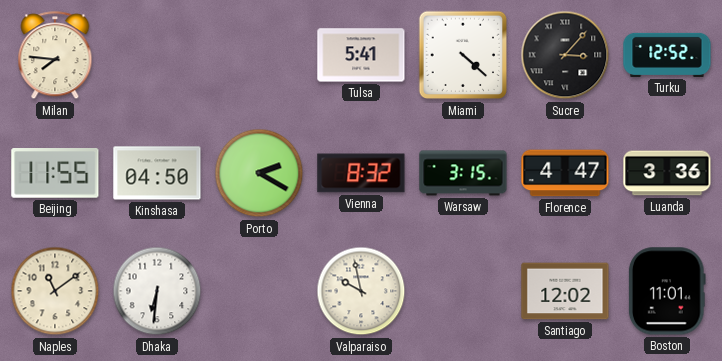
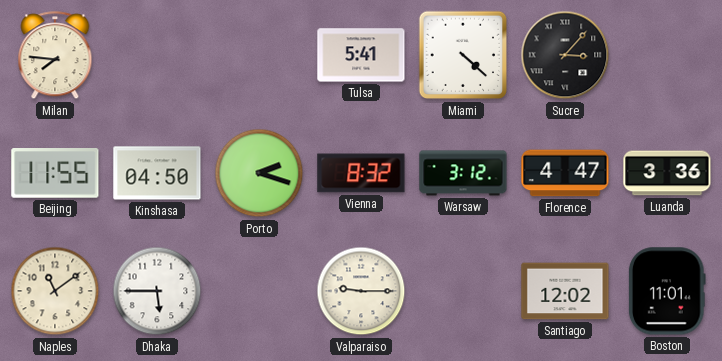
Turku: 12:52 -> none (667, 55)
Porto: 2:20 -> 2:18 (259, 173)
Warsaw: 3:15 -> 3:12 (463, 173)
Dhaka: 6:31 -> 5:45 (157, 291)
Valparaiso: 9:58 -> 9:15 (361, 291)
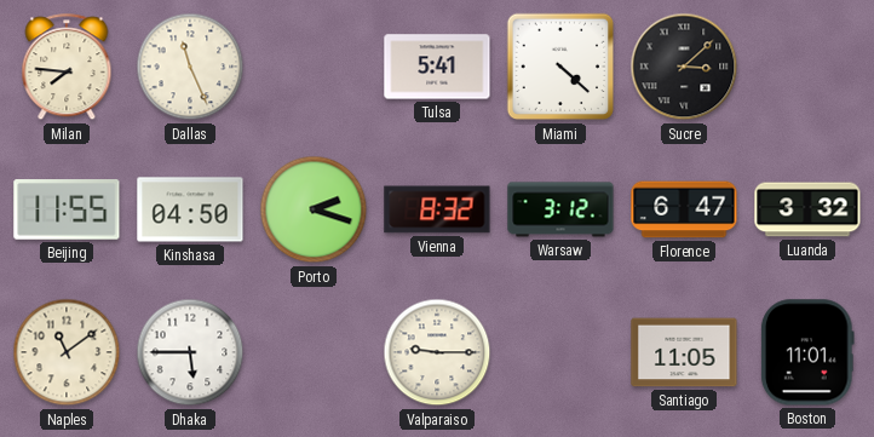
Dallas: none -> 11:26 (190, 67)
Sucre: 3:07 -> 3:08 (684, 67)
Florence: 4:47 -> 6:47 (684, 209)
Luanda: 3:36 -> 3:32 (807, 209)
Santiago: 12:02 -> 11:05 (684, 352)
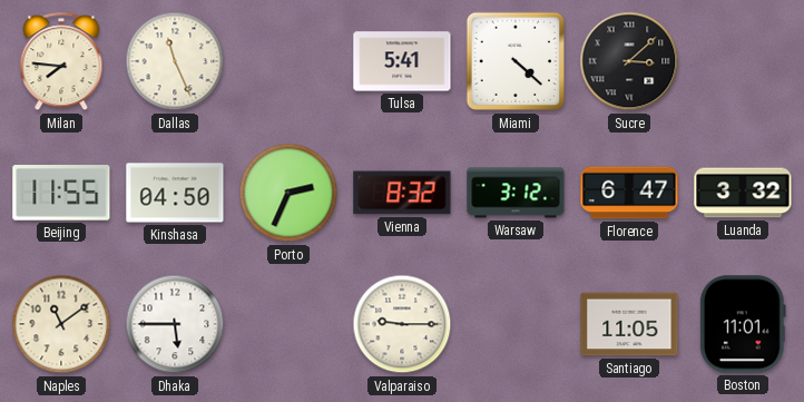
Porto: 2:18 -> 2:34 (288, 193)
